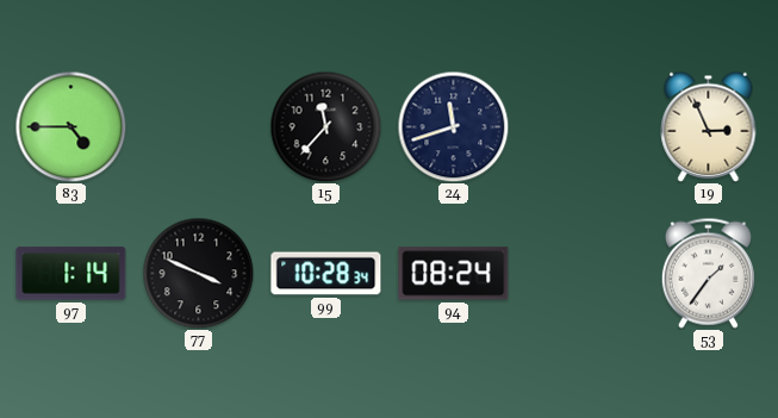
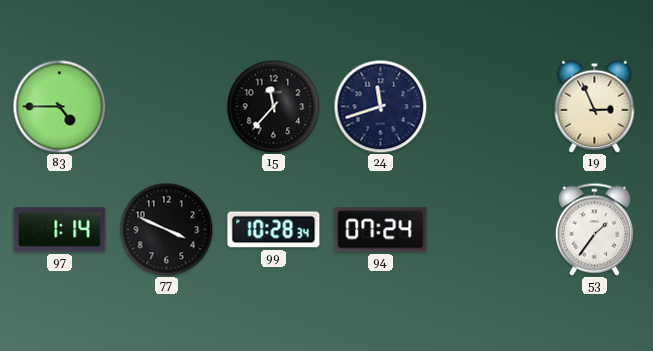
94: 08:24 -> 07:24 (381, 230)
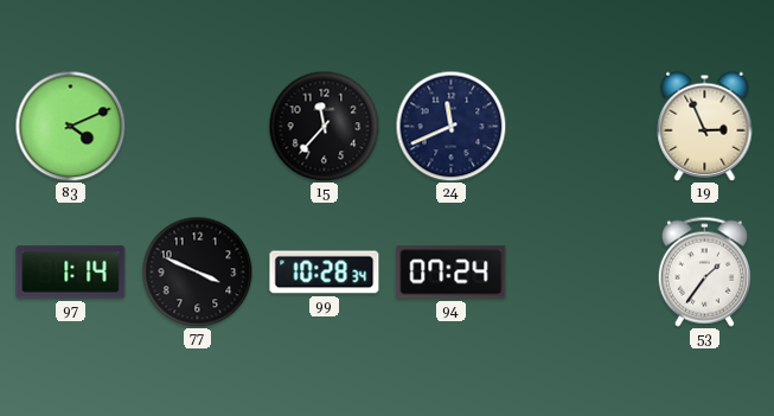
83: 4:45 -> 4:11 (70, 126)
24: 11:42 -> 11:41 (450, 126)
